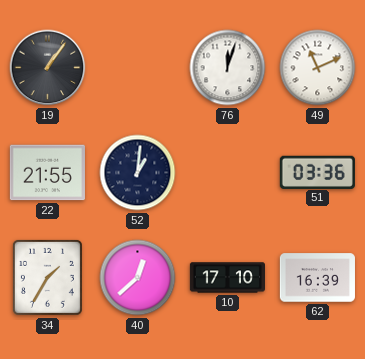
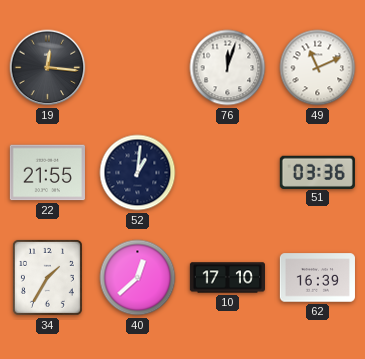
19: 1:06 -> 12:16 (48, 68)
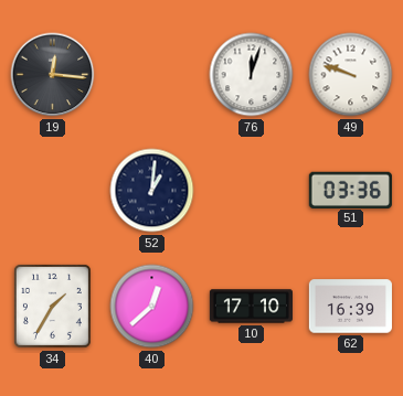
49: 11:11 -> 9:48 (351, 75)
22: 21:55 -> none (47, 173)
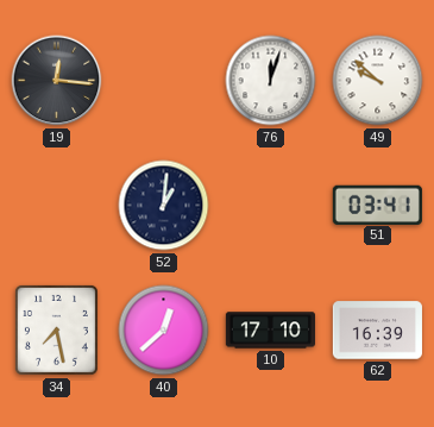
49: 9:48 -> 9:52 (378, 81)
51: 03:36 -> 03:41 (377, 205)
34: 1:35 -> 7:28 (56, 329)
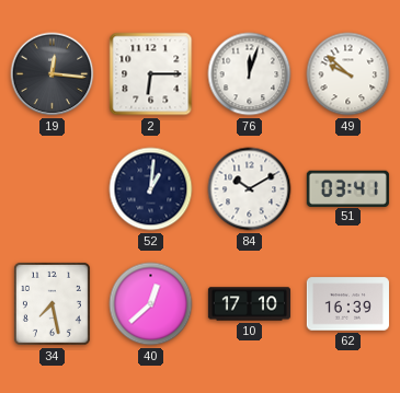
2: none -> 6:15 (151, 74)
84: none -> 10:10 (250, 189)
